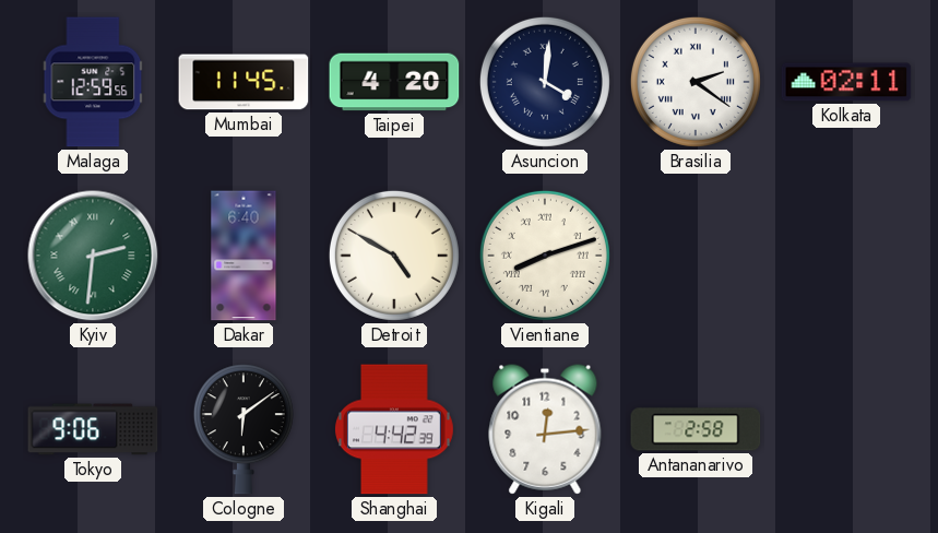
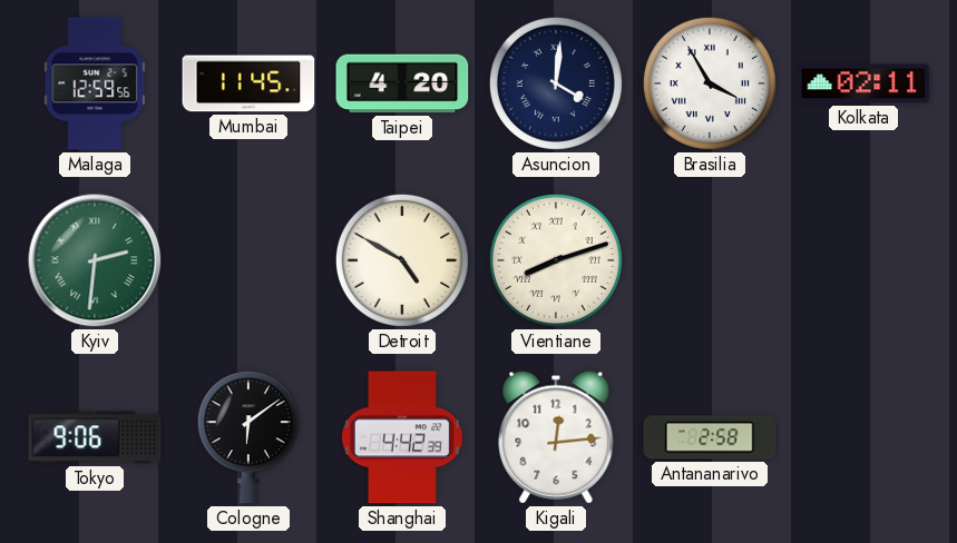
Brasilia: 2:21 -> 3:55 (710, 83)
Dakar: 6:40 -> none (244, 256)
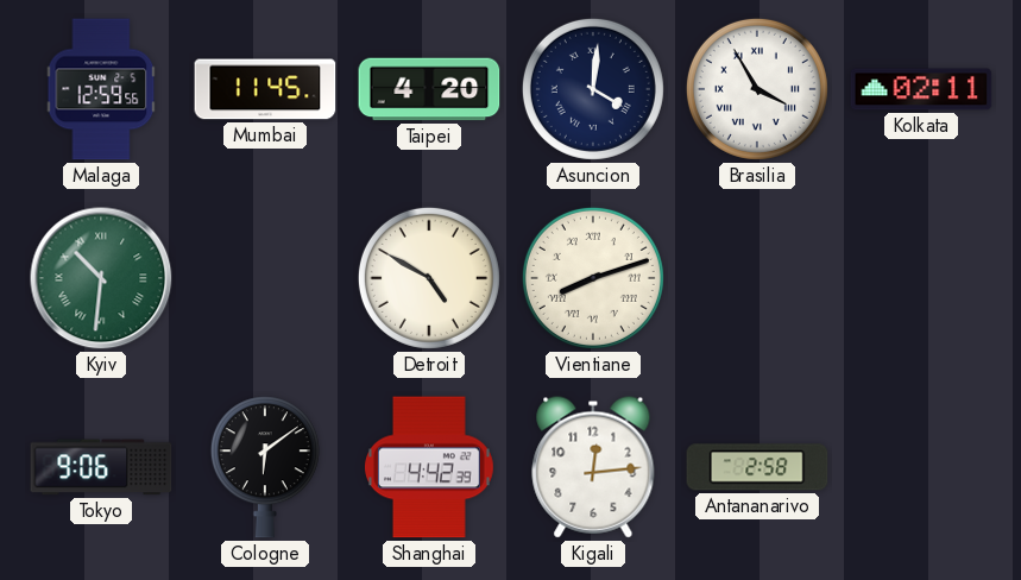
Kyiv: 2:31 -> 10:31 (101, 278)
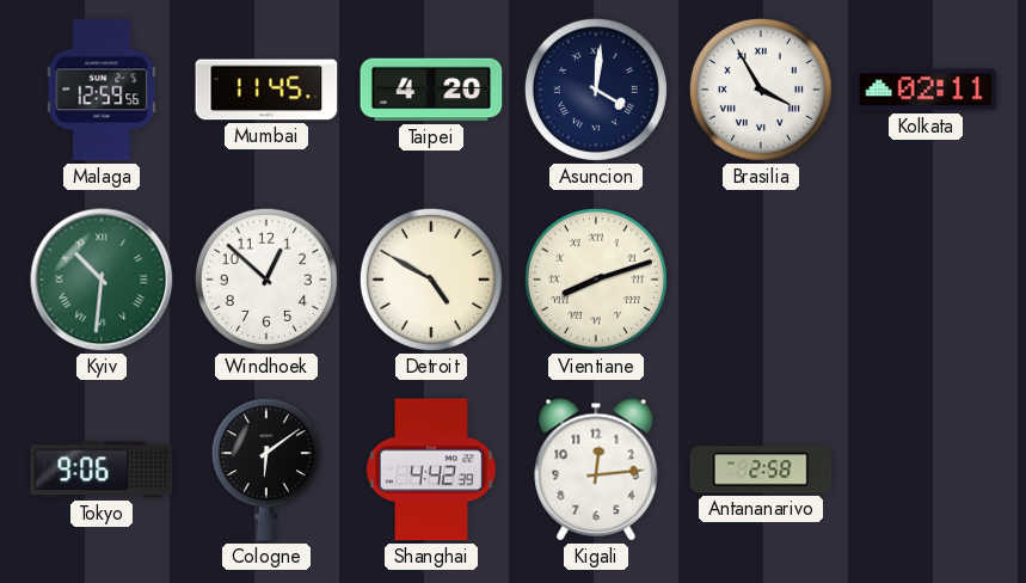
Windhoek: none -> 12:52 (266, 280)
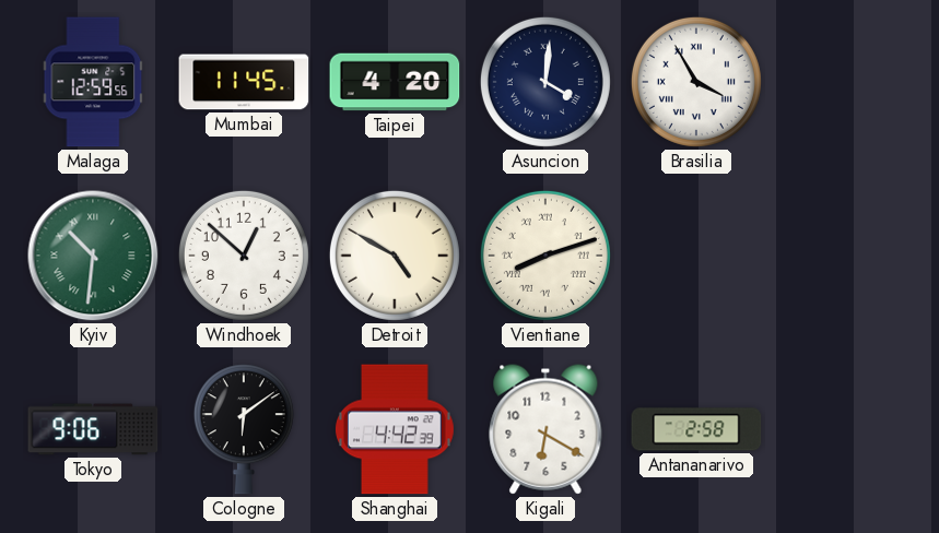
Kolkata: 02:11 -> none (926, 90)
Kigali: 12:14 -> 6:20 (545, 429)
